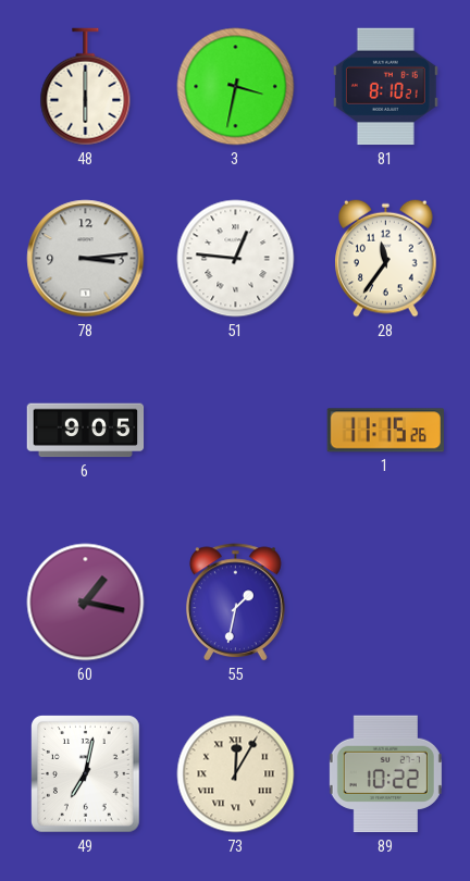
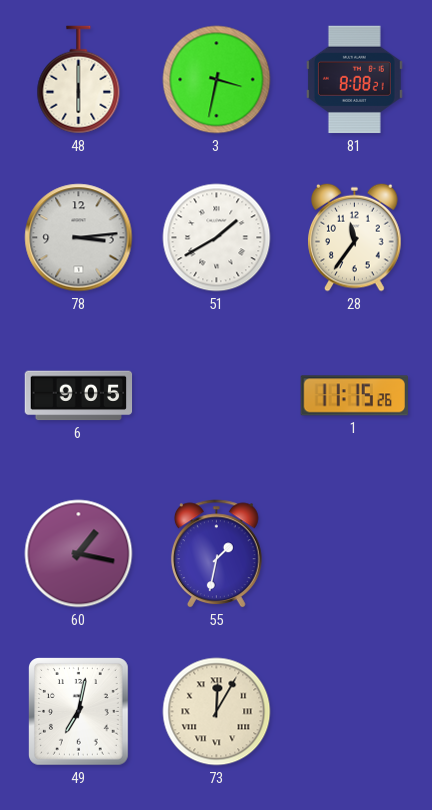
81: 8:10 -> 8:08 (354, 80)
51: 12:46 -> 1:40 (217, 238)
89: 10:22 -> none (385, 774)
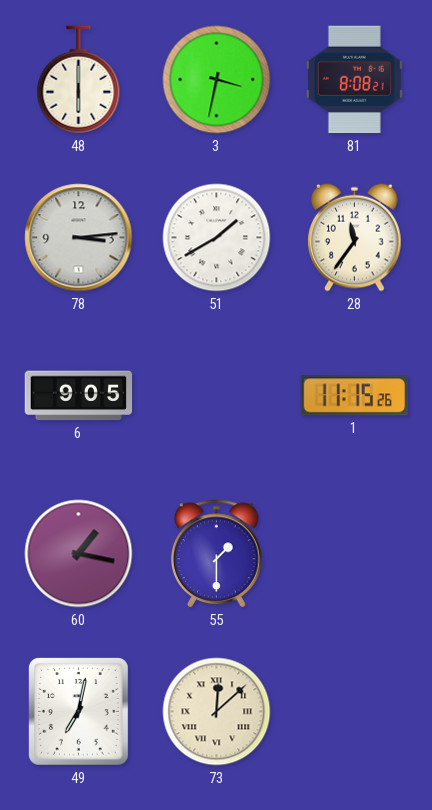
55: 1:32 -> 1:30 (216, 554)
73: 12:05 -> 12:08 (217, 712)
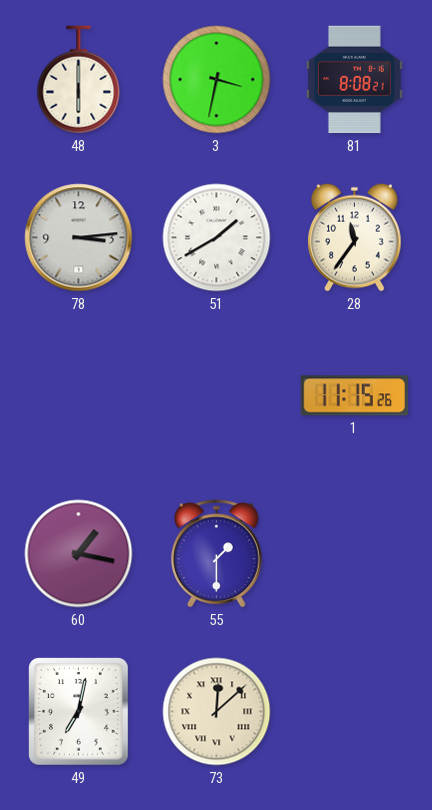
6: 9:05 -> none (79, 396)
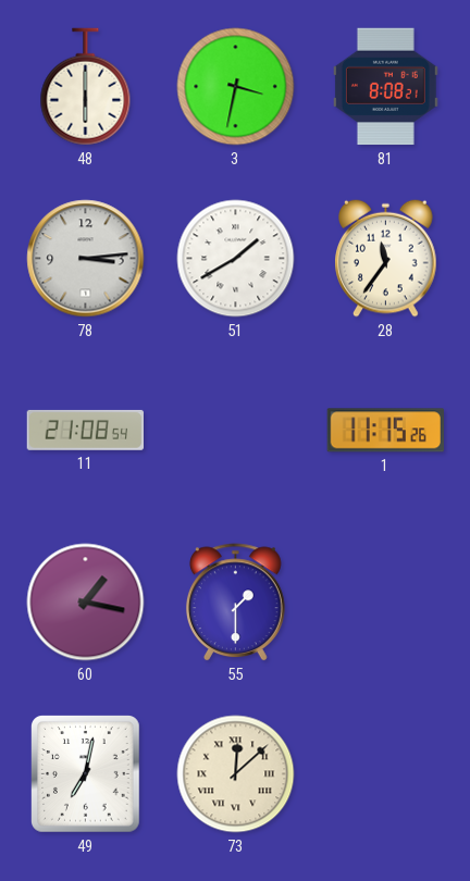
11: none -> 21:08 (85, 430)
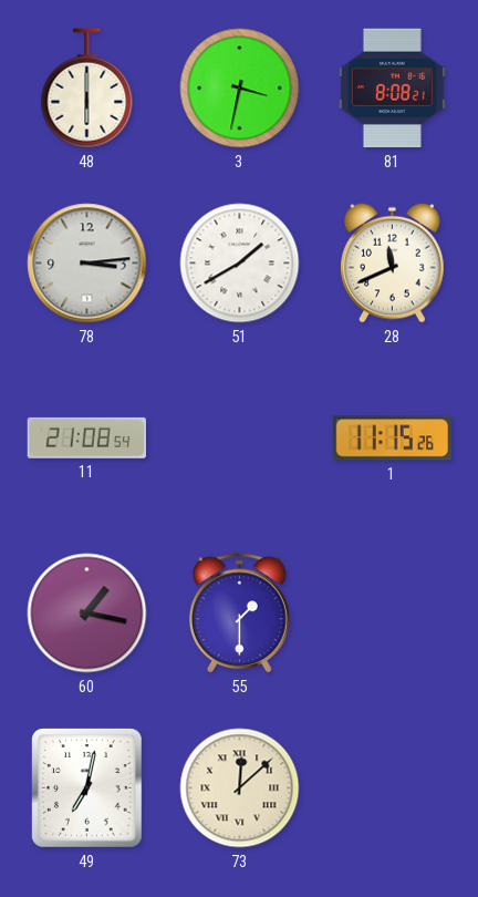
28: 11:36 -> 11:41 (393, 262)
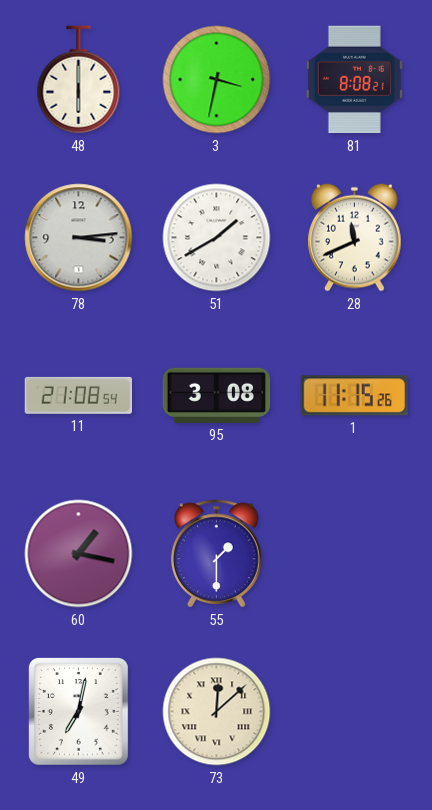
95: none -> 3:08 (217, 395)
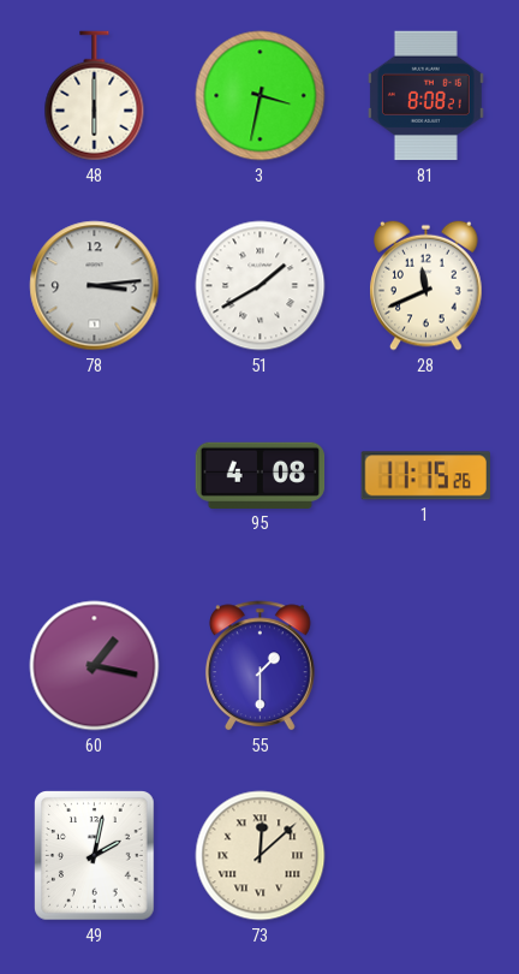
11: 21:08 -> none (78, 395)
95: 3:08 -> 4:08 (261, 475)
49: 7:02 -> 2:02 (95, 856)
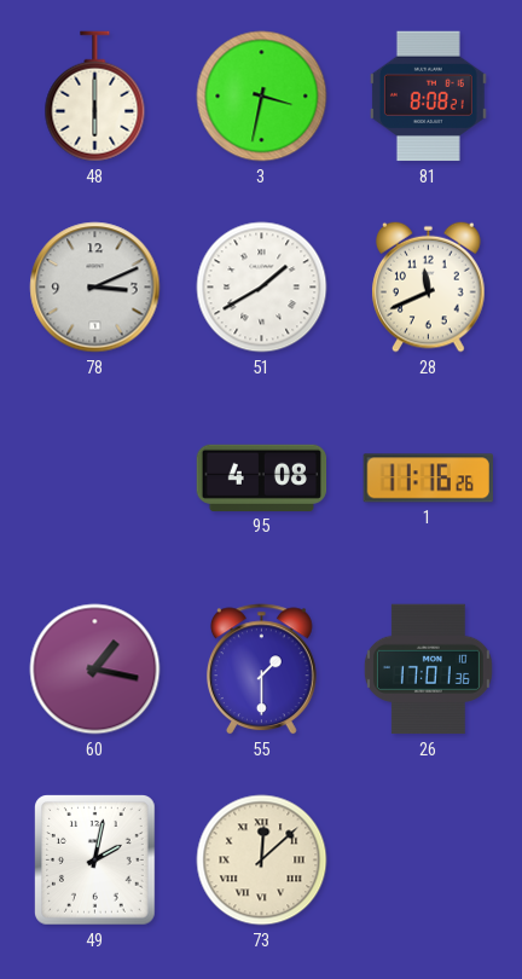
78: 3:14 -> 3:11 (95, 288)
1: 11:15 -> 11:16 (428, 479)
26: none -> 17:01 (428, 670)
